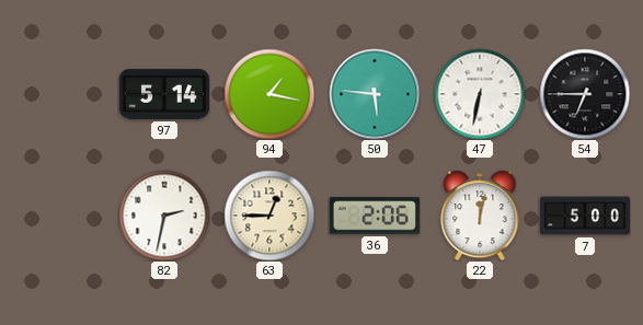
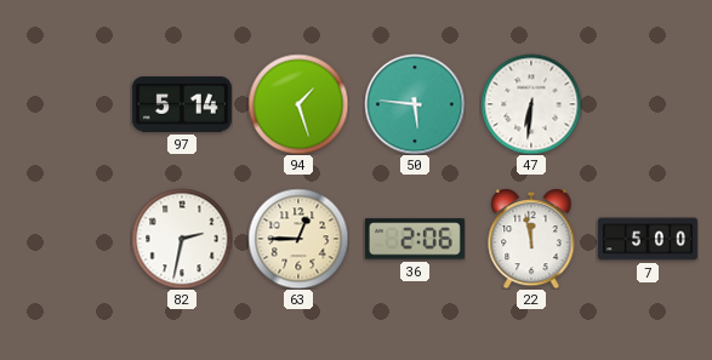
94: 1:17 -> 1:27 (298, 104)
47: 6:32 -> 6:31 (531, 104)
54: 6:45 -> none (585, 94)
22: 12:02 -> 11:58 (531, 239)
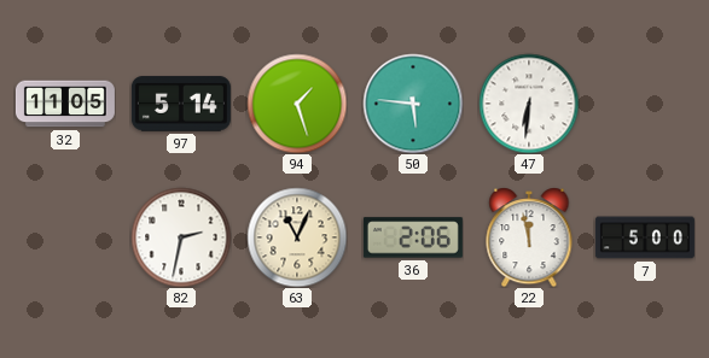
32: none -> 11:05 (65, 104)
63: 12:45 -> 11:04 (297, 237)
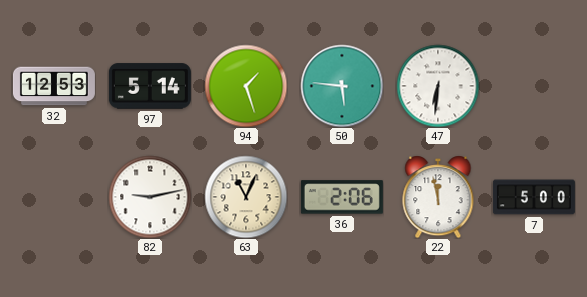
32: 11:05 -> 12:53 (54, 86)
82: 2:32 -> 9:13 (150, 197)
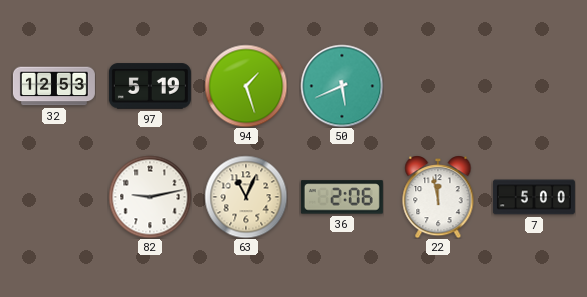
97: 5:14 -> 5:19 (150, 86)
50: 5:46 -> 5:41 (342, 86)
47: 6:31 -> none (438, 86)
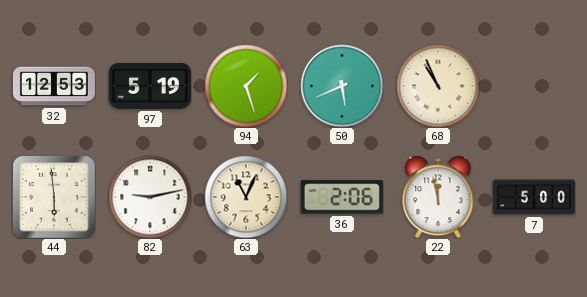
68: none -> 10:56 (438, 86)
44: none -> 5:59 (54, 197)
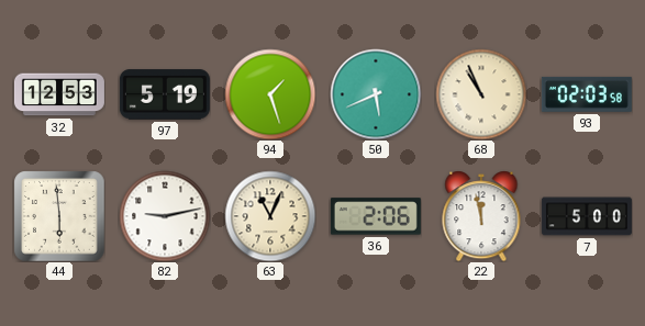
93: none -> 02:03 (587, 94)
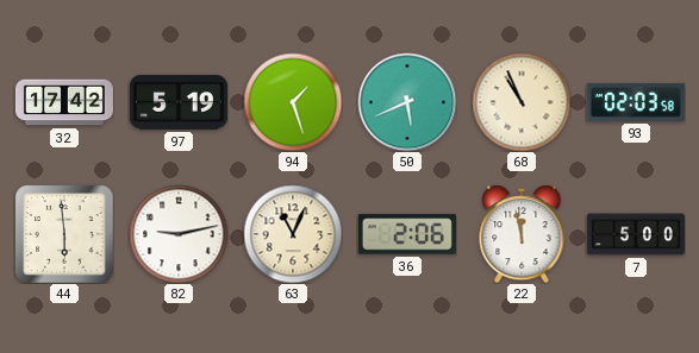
32: 12:53 -> 17:42 (64, 102)
